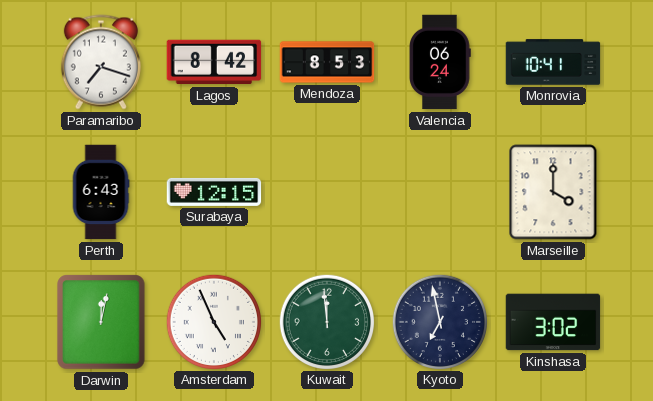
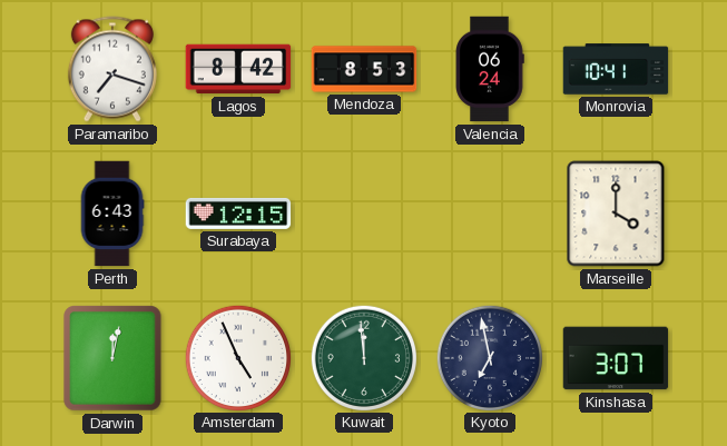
Kinshasa: 3:02 -> 3:07 (616, 358)
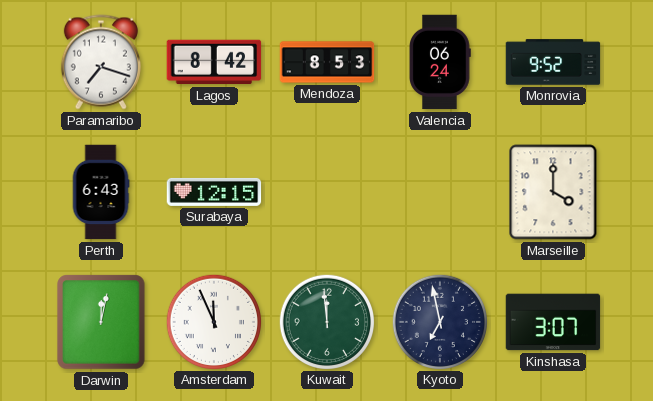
Monrovia: 10:41 -> 9:52 (553, 62)
Amsterdam: 4:56 -> 11:56 (213, 321)
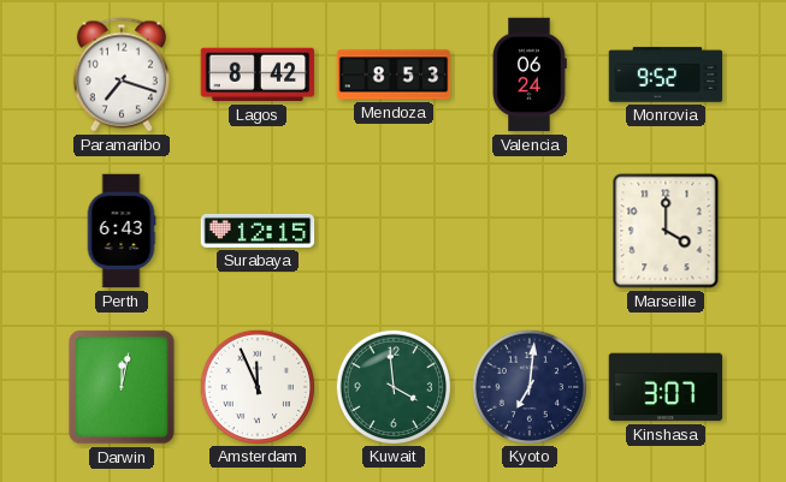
Kuwait: 11:59 -> 3:59 (392, 386)
Kyoto: 6:58 -> 7:01 (528, 386)
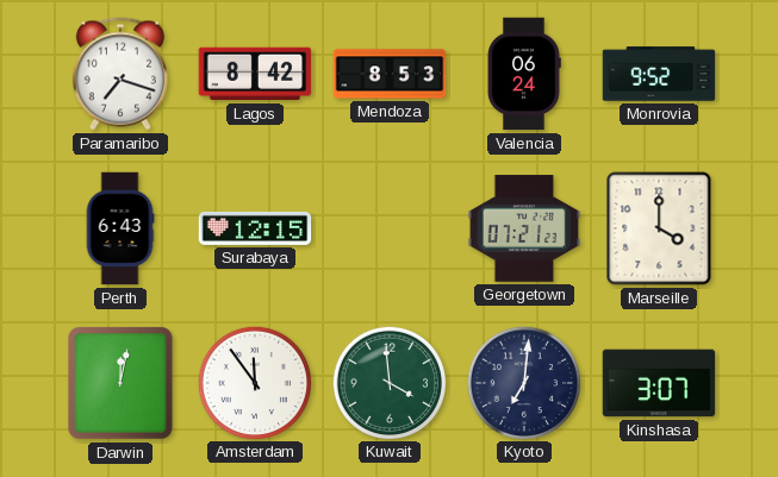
Georgetown: none -> 07:21 (524, 228)
Amsterdam: 11:56 -> 11:54 (254, 382)
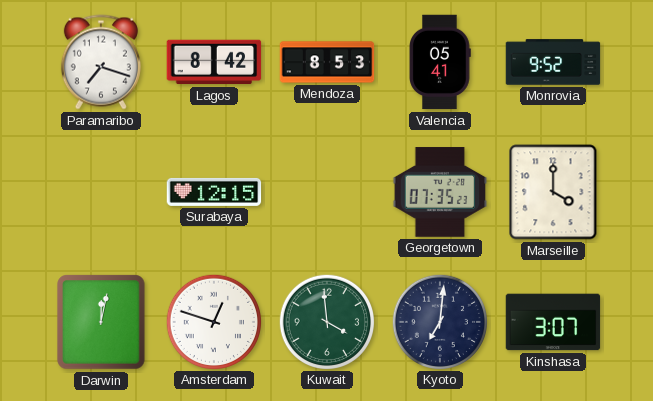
Valencia: 06:24 -> 05:41 (440, 62)
Perth: 6:43 -> none (120, 228)
Georgetown: 07:21 -> 07:35 (440, 192)
Amsterdam: 11:54 -> 12:48 (213, 321)
